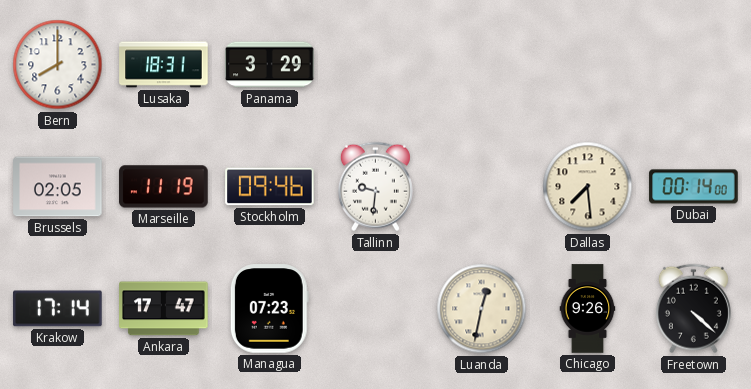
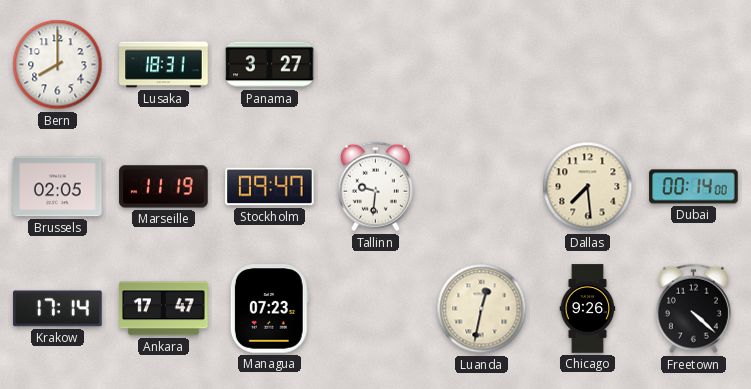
Panama: 3:29 -> 3:27 (270, 65)
Stockholm: 09:46 -> 09:47 (270, 187)
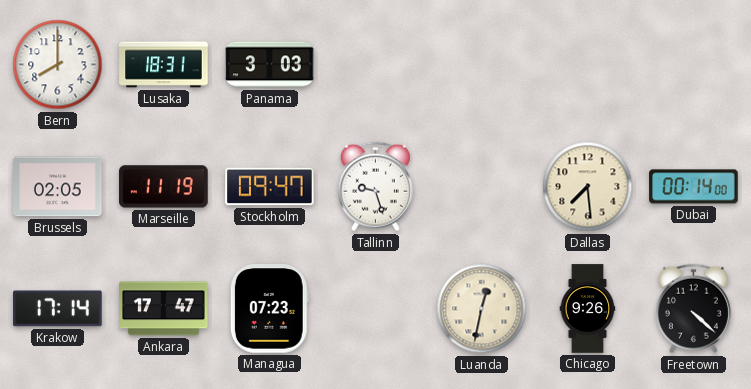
Panama: 3:27 -> 3:03 (270, 65)
Tallinn: 9:31 -> 9:27 (375, 187)
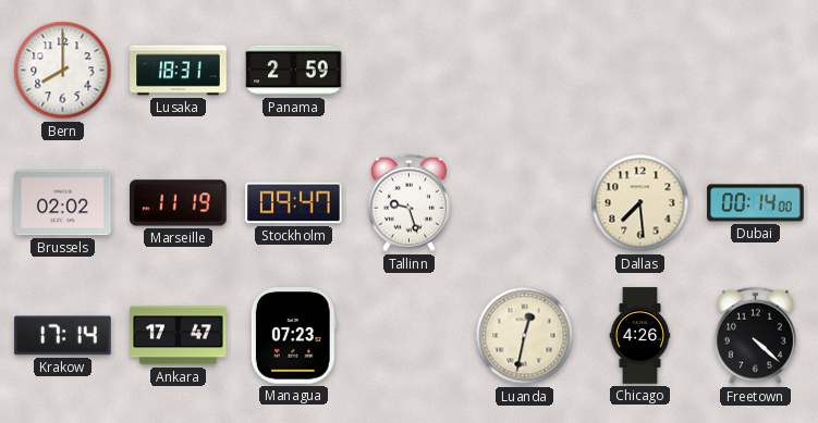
Panama: 3:03 -> 2:59 (294, 71)
Brussels: 02:05 -> 02:02 (63, 203)
Chicago: 9:26 -> 4:26 (640, 336)
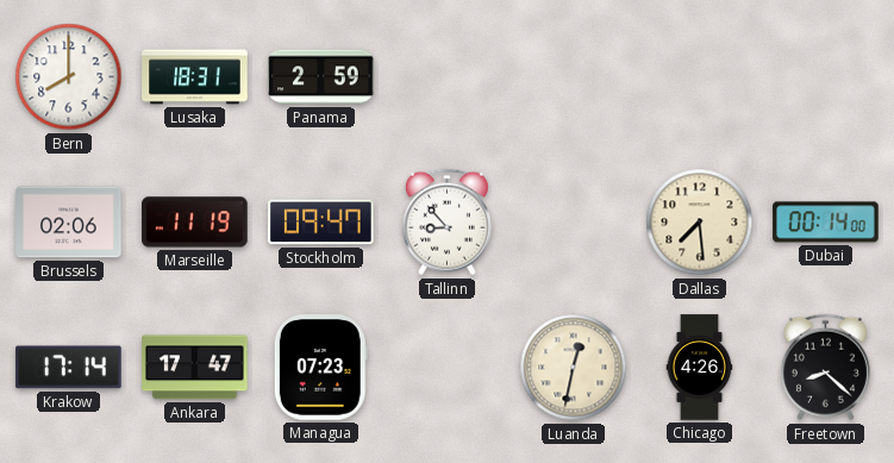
Brussels: 02:02 -> 02:06 (69, 223)
Tallinn: 9:27 -> 8:53 (446, 223)
Freetown: 4:22 -> 8:22 (825, 368)
